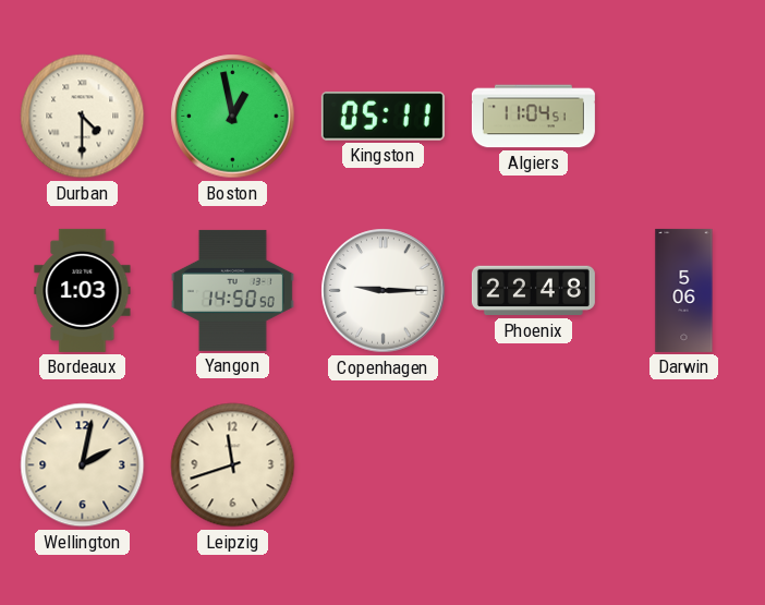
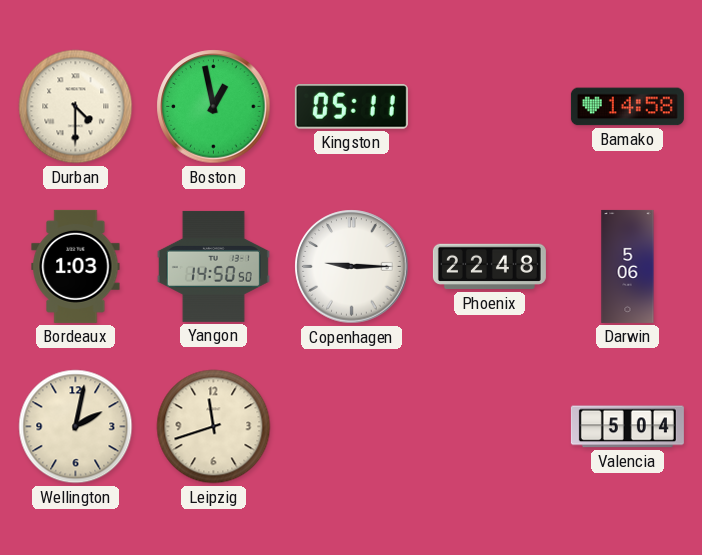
Algiers: 11:04 -> none (533, 117)
Bamako: none -> 14:58 (627, 107)
Valencia: none -> 5:04 (627, 427)
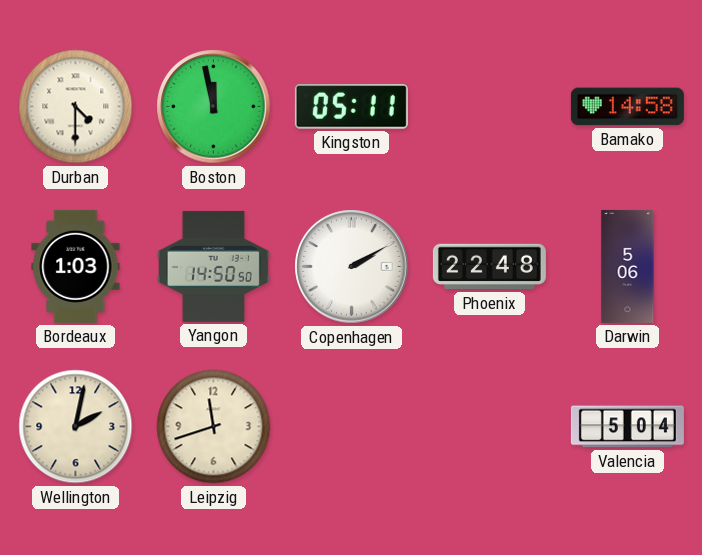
Boston: 12:58 -> 11:58 (214, 107)
Copenhagen: 9:15 -> 2:10 (352, 267)
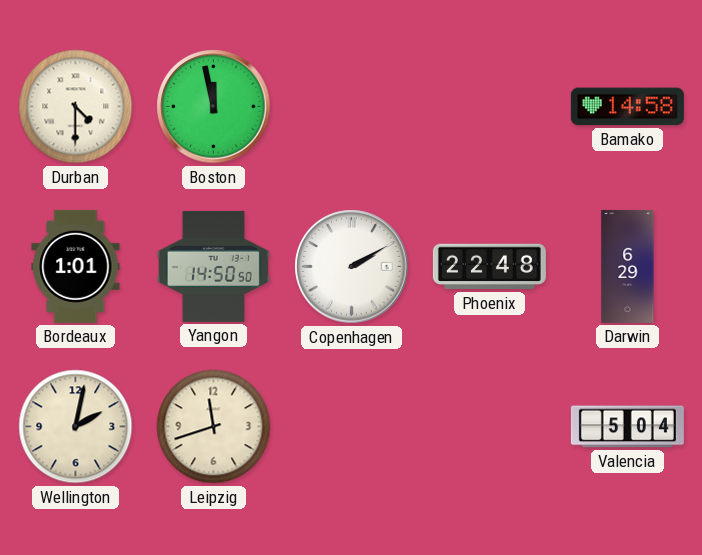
Kingston: 05:11 -> none (351, 107)
Bordeaux: 1:03 -> 1:01 (76, 266)
Darwin: 5:06 -> 6:29 (628, 266)
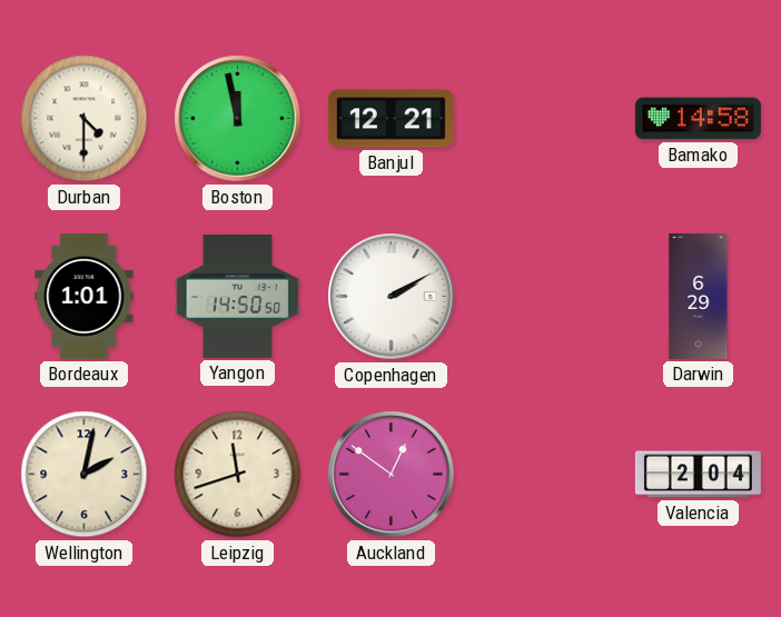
Banjul: none -> 12:21 (390, 119)
Phoenix: 22:48 -> none (489, 267)
Auckland: none -> 12:51 (392, 475)
Valencia: 5:04 -> 2:04 (698, 475)
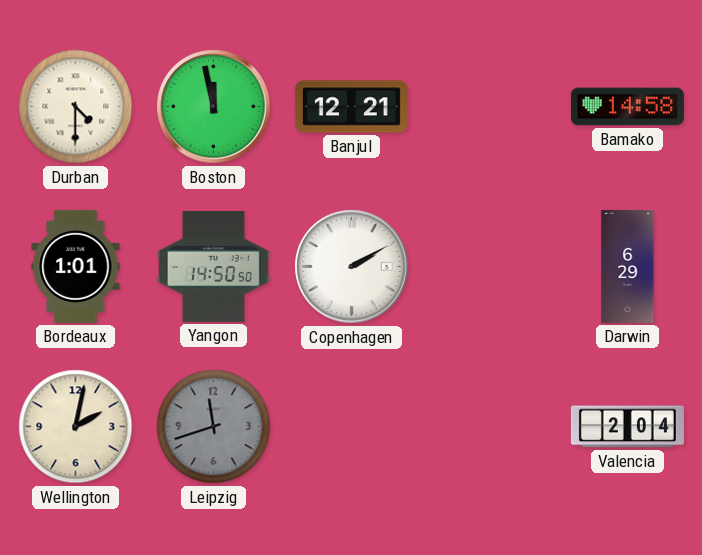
Leipzig dial: cream -> grey (214, 427)
Auckland: 12:51 -> none (392, 475)
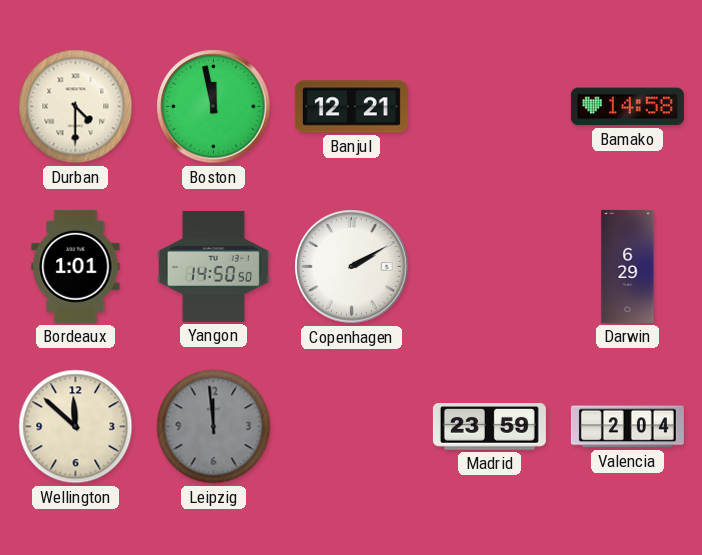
Wellington: 2:02 -> 11:52 (76, 427)
Leipzig: 11:42 -> 11:59 (214, 427)
Madrid: none -> 23:59 (489, 427)
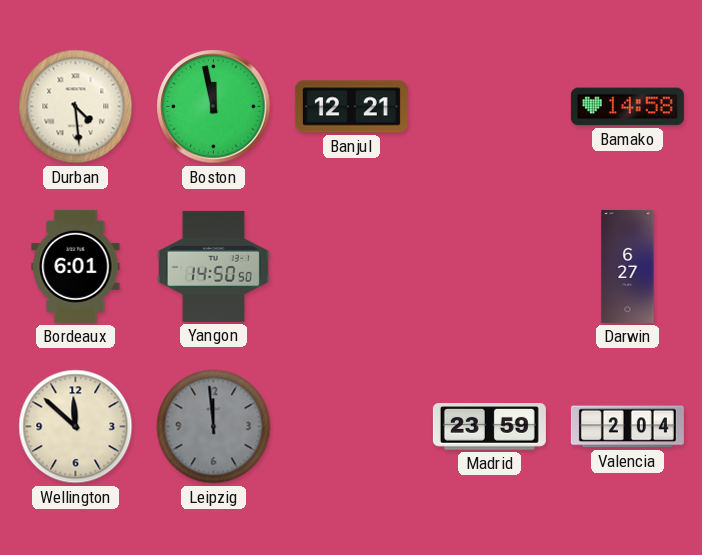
Durban: 4:30 -> 4:29 (76, 107)
Bordeaux: 1:01 -> 6:01 (76, 266)
Copenhagen: 2:10 -> none (352, 267)
Darwin: 6:29 -> 6:27 (628, 266)
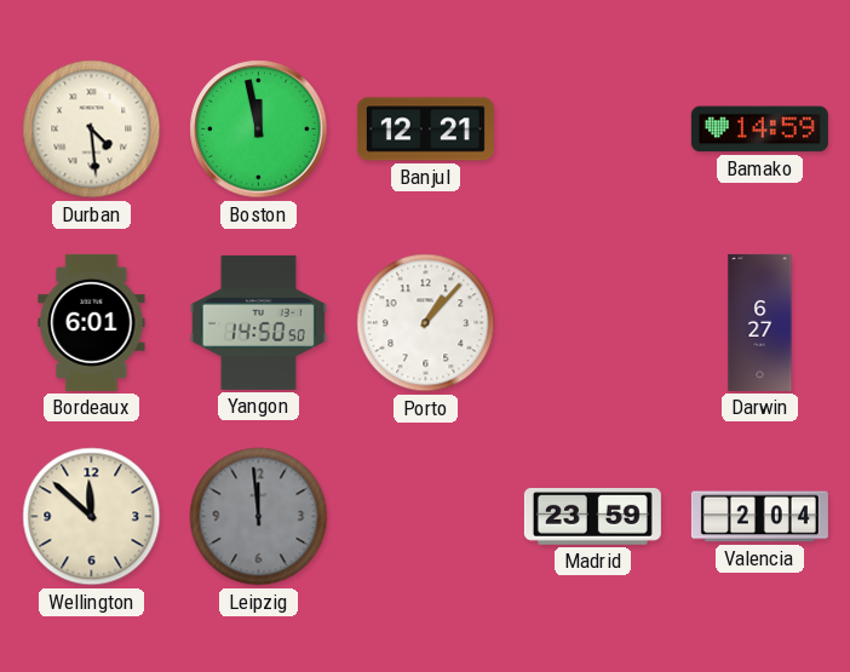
Bamako: 14:58 -> 14:59 (759, 130)
Porto: none -> 1:07 (426, 323)
